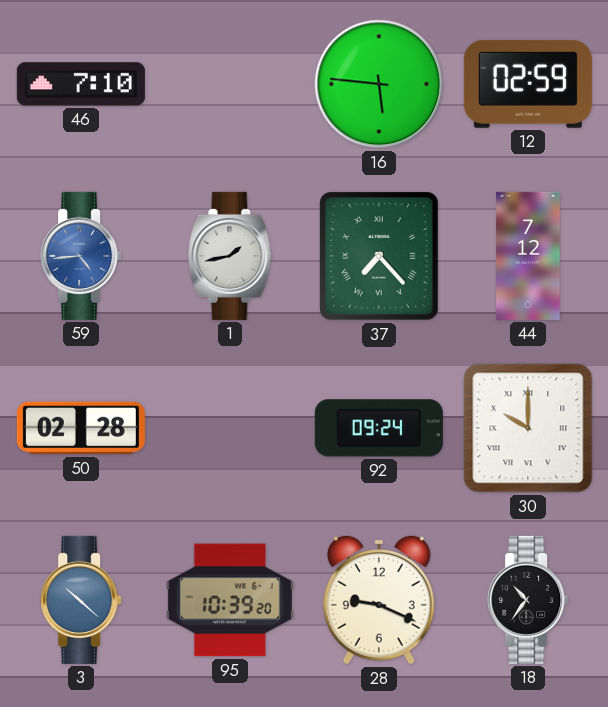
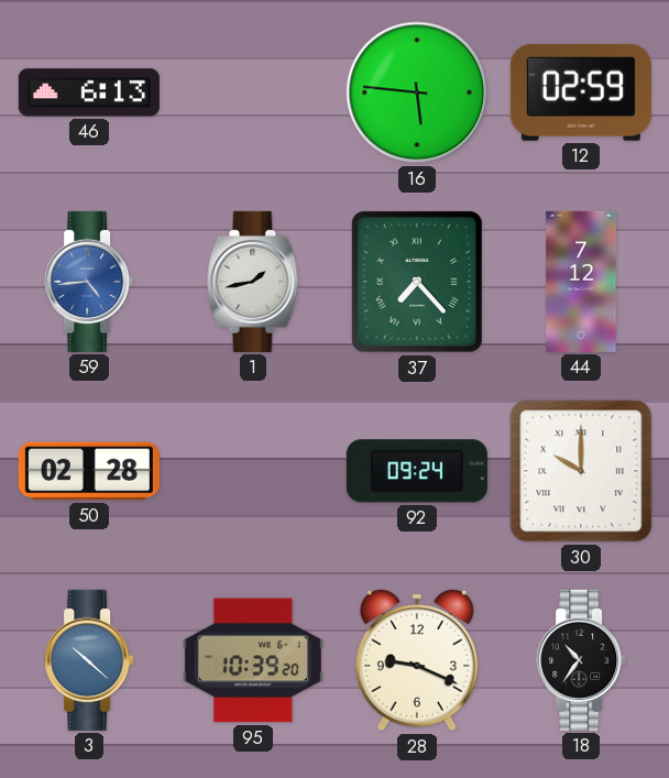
46: 7:10 -> 6:13 (89, 92)
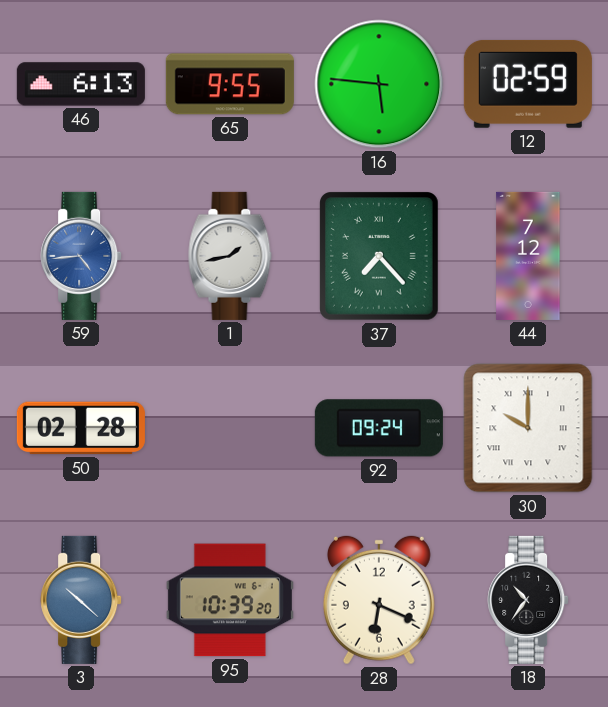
65: none -> 9:55 (230, 84)
28: 9:19 -> 6:19 (379, 600)
